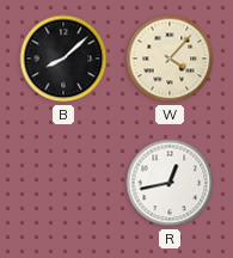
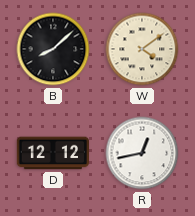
W: 4:07 -> 4:09 (142, 49)
D: none -> 12:12 (52, 153)
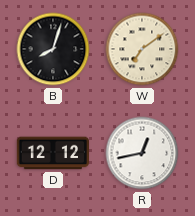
B: 8:08 -> 8:03 (53, 49)
W: 4:09 -> 7:09 (142, 49)
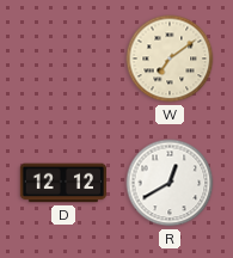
B: 8:03 -> none (53, 49)
R: 12:43 -> 12:40 (170, 183)
